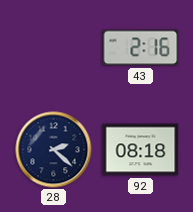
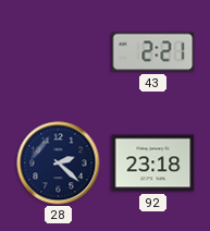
43: 2:16 -> 2:21 (153, 52)
92: 08:18 -> 23:18 (153, 163)
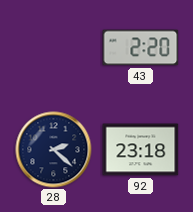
43: 2:21 -> 2:20 (141, 48)
